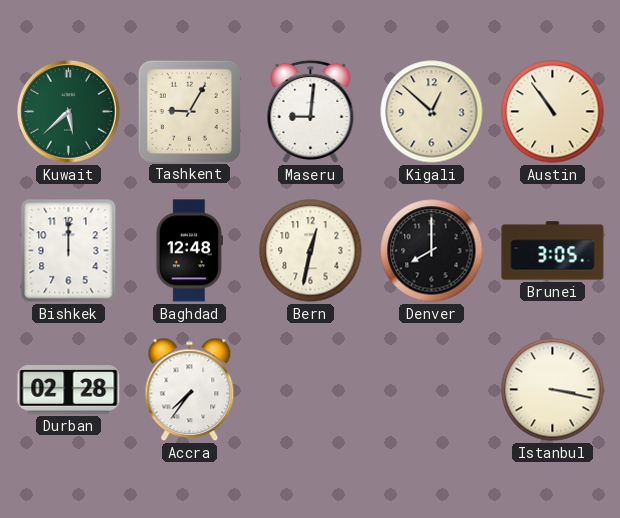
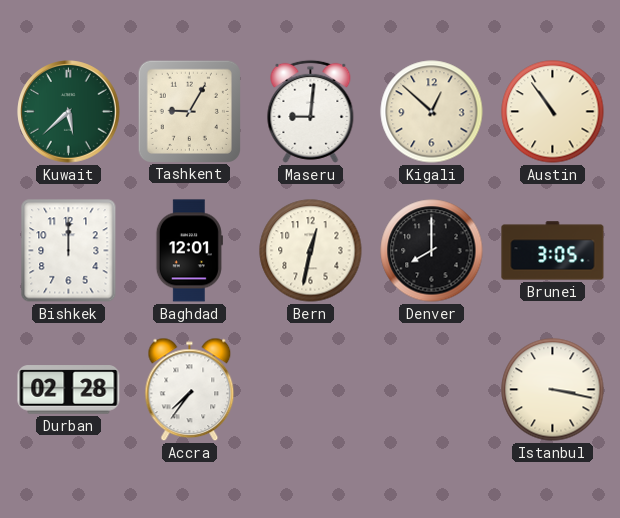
Baghdad: 12:48 -> 12:01 (189, 251)
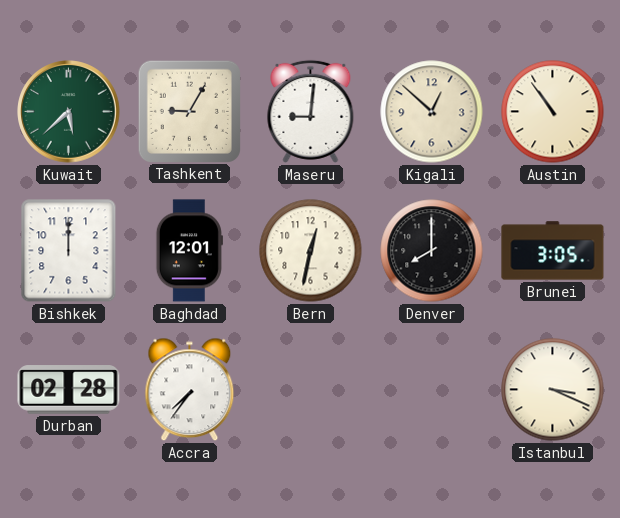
Istanbul: 3:17 -> 3:19 (553, 390)
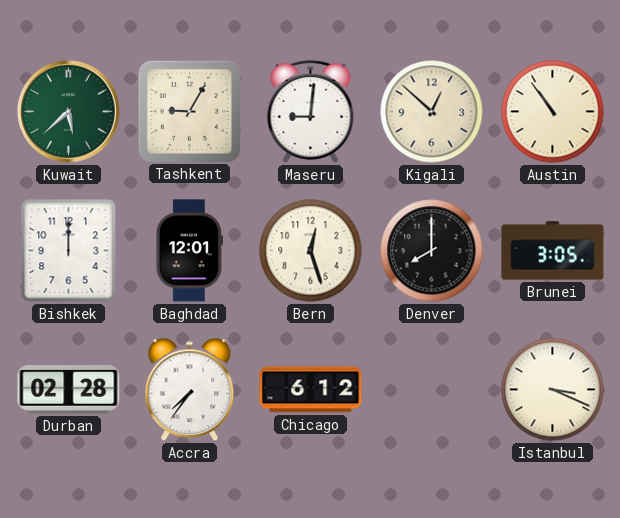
Bern: 12:32 -> 12:27 (311, 251)
Chicago: none -> 6:12 (311, 390)
